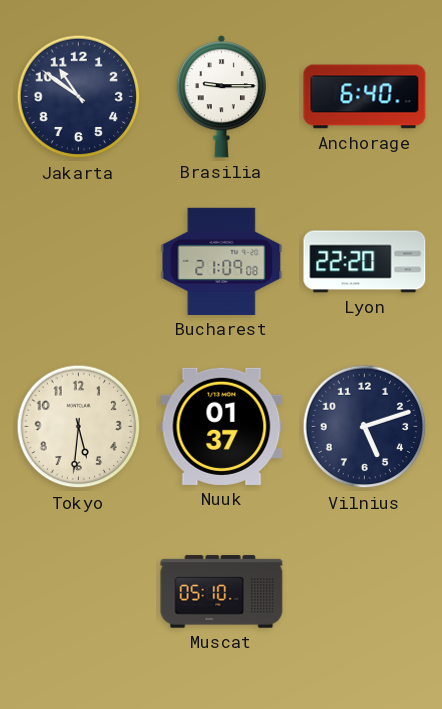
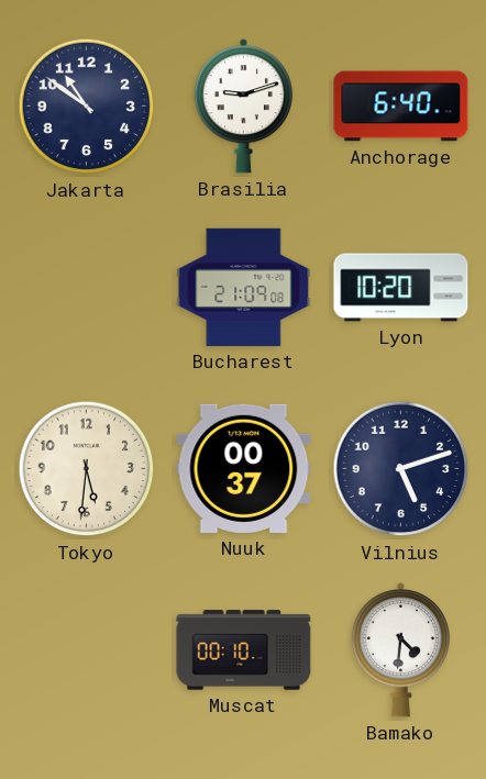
Brasilia: 9:15 -> 9:12 (243, 107)
Lyon: 22:20 -> 10:20 (401, 288)
Nuuk: 01:37 -> 00:37 (244, 468)
Muscat: 05:10 -> 00:10 (244, 650)
Bamako: none -> 4:31 (400, 650)
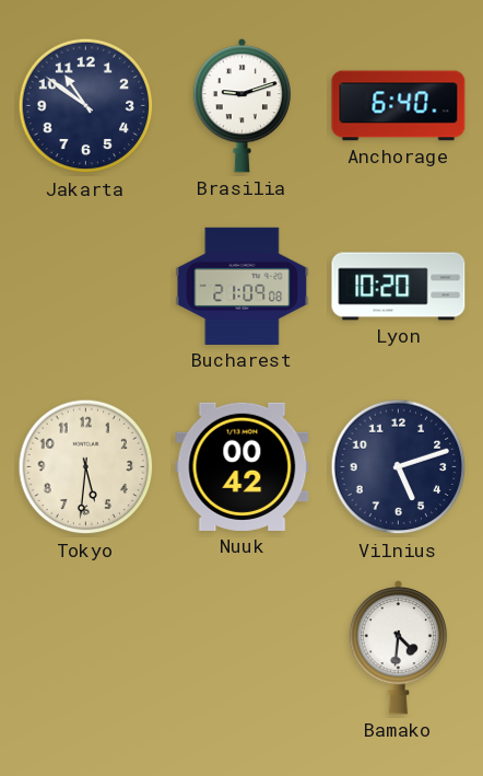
Nuuk: 00:37 -> 00:42 (243, 466)
Muscat: 00:10 -> none (244, 650)
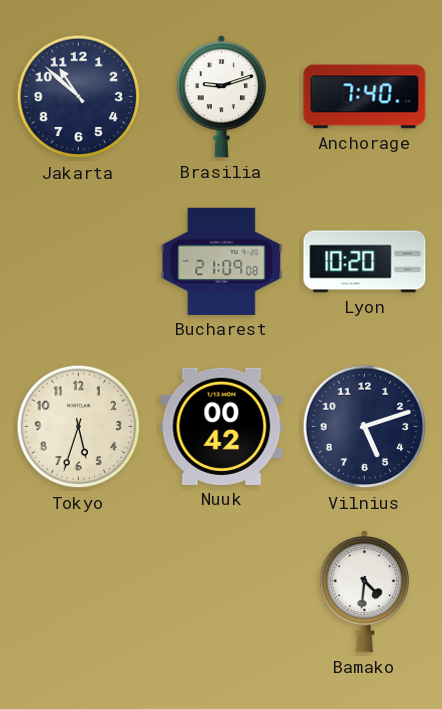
Jakarta: 10:51 -> 10:52 (79, 97)
Anchorage: 6:40 -> 7:40 (365, 97)
Tokyo: 5:31 -> 5:33 (79, 427)
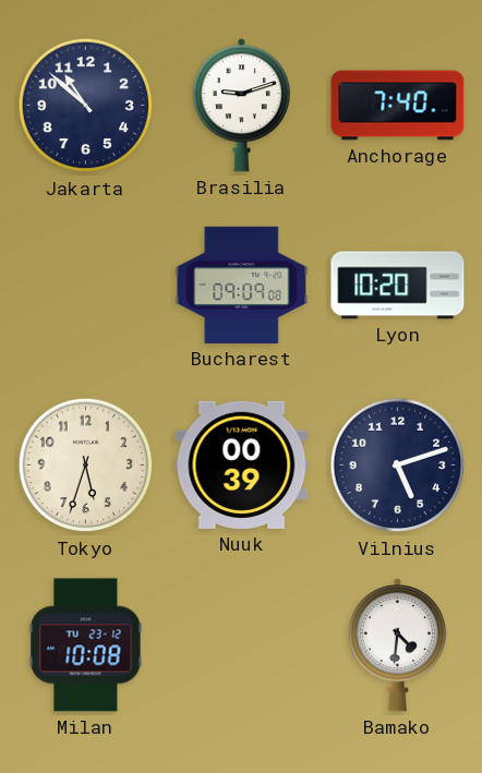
Bucharest: 21:09 -> 09:09 (242, 285)
Nuuk: 00:42 -> 00:39 (242, 464)
Milan: none -> 10:08 (86, 645)
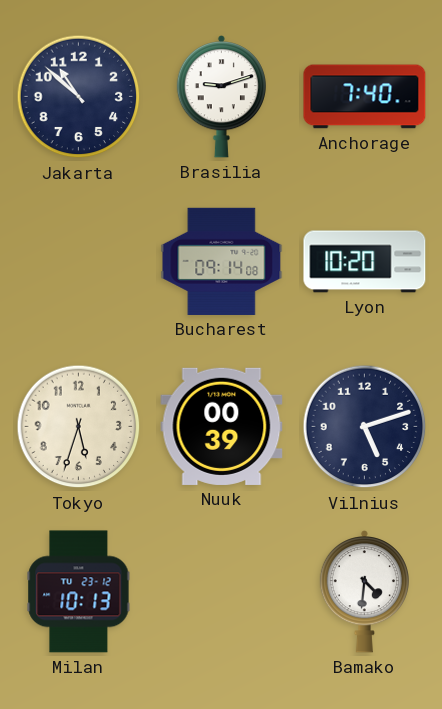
Bucharest: 09:09 -> 09:14 (222, 261)
Milan: 10:08 -> 10:13 (79, 592)
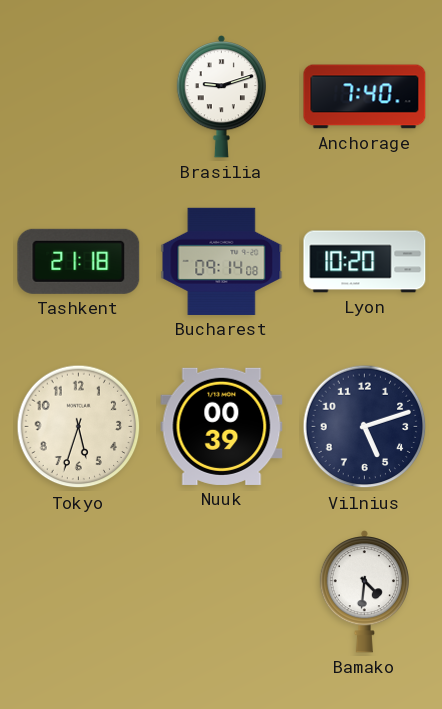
Jakarta: 10:52 -> none (79, 97)
Tashkent: none -> 21:18 (79, 261)
Milan: 10:13 -> none (79, 592)
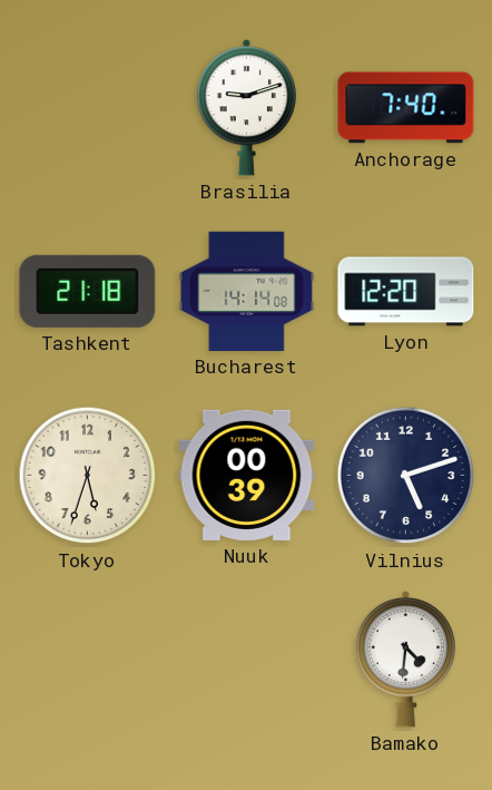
Bucharest: 09:14 -> 14:14 (247, 291)
Lyon: 10:20 -> 12:20 (406, 292)
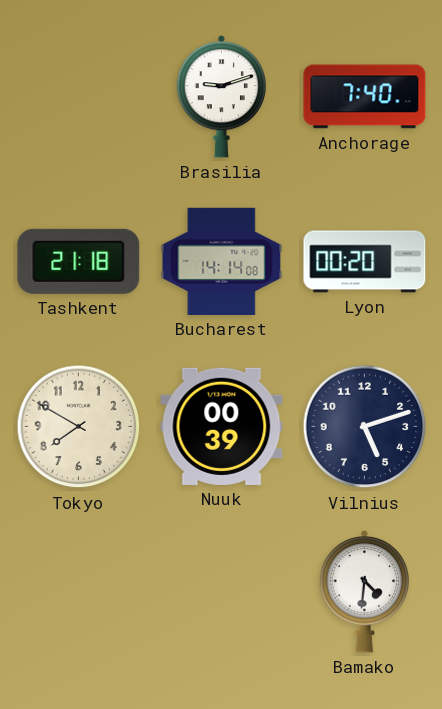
Lyon: 12:20 -> 00:20 (365, 262)
Tokyo: 5:33 -> 7:50 (79, 427)
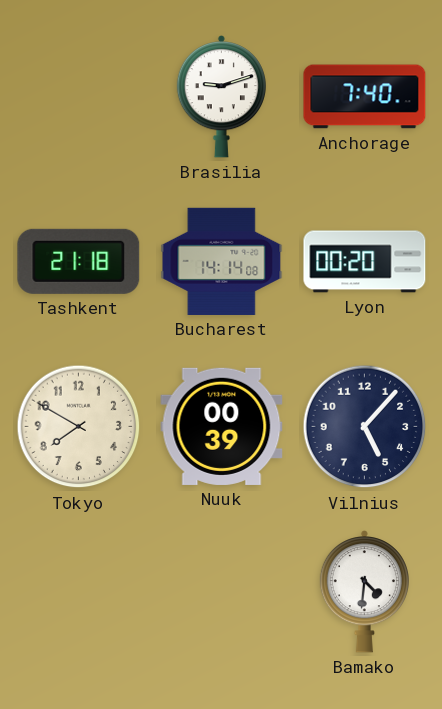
Vilnius: 5:12 -> 5:07 (365, 427)
